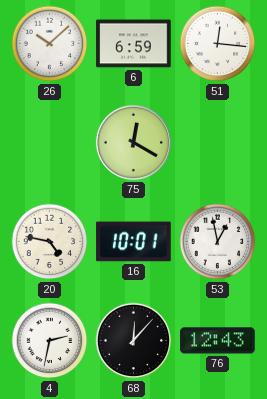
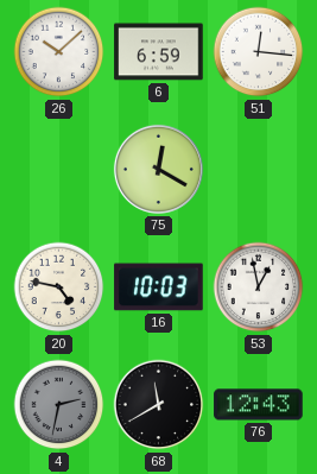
16: 10:01 -> 10:03 (159, 287)
4 dial: white -> grey (59, 405)
68: 12:07 -> 11:40 (159, 405)
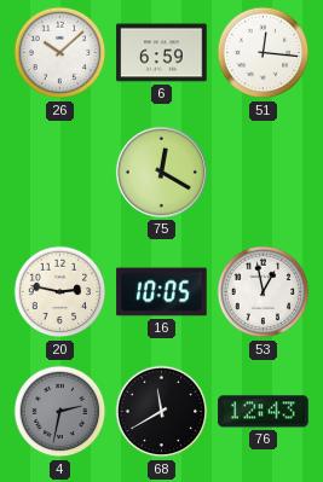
20: 4:47 -> 2:47 (60, 292)
16: 10:03 -> 10:05 (162, 292)
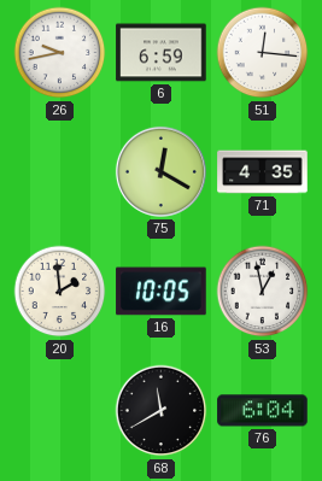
26: 10:08 -> 9:43 (60, 53)
71: none -> 4:35 (263, 172)
20: 2:47 -> 1:59 (60, 292)
4: 2:32 -> none (60, 412)
76: 12:43 -> 6:04 (263, 411)
